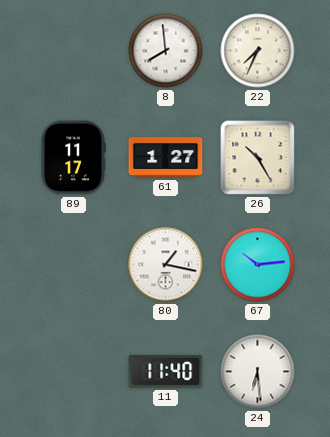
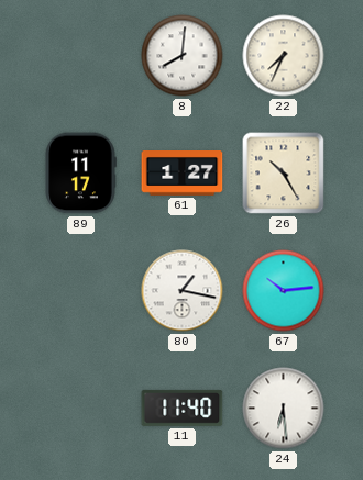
8: 7:59 -> 8:01 (183, 56)
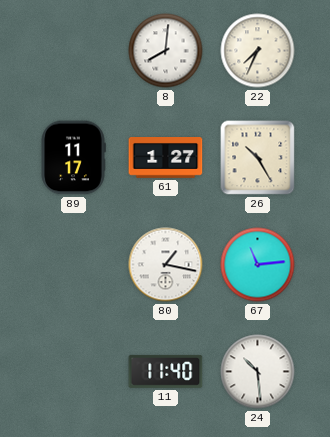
67: 10:14 -> 11:14 (258, 265)
24: 6:29 -> 10:29 (258, 372)
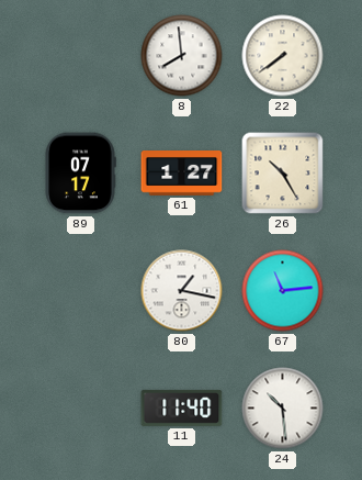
8: 8:01 -> 7:59 (182, 56)
22: 7:34 -> 7:39 (283, 56)
89: 11:17 -> 07:17 (80, 174)
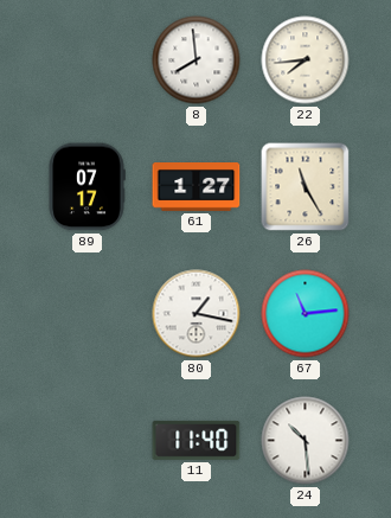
22: 7:39 -> 7:44 (306, 60)
26: 10:25 -> 11:25 (306, 187)
